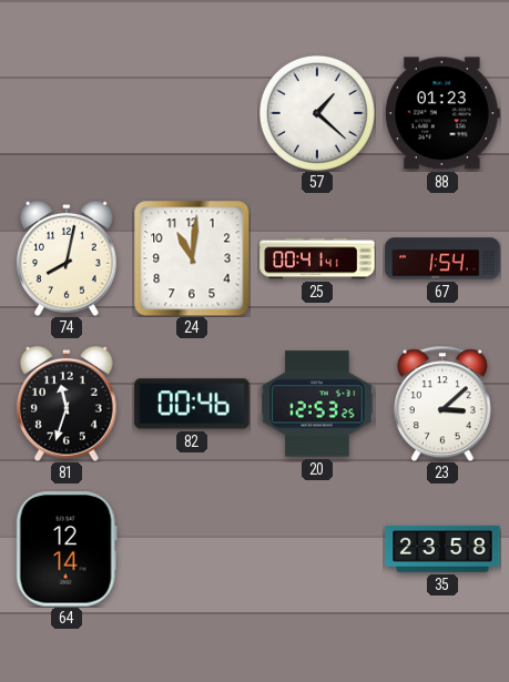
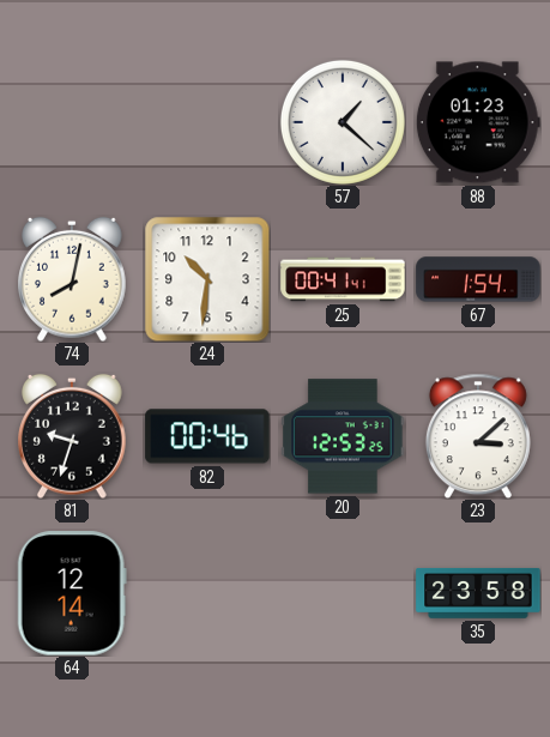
24: 11:01 -> 10:31 (207, 279)
81: 11:33 -> 9:33 (73, 436)
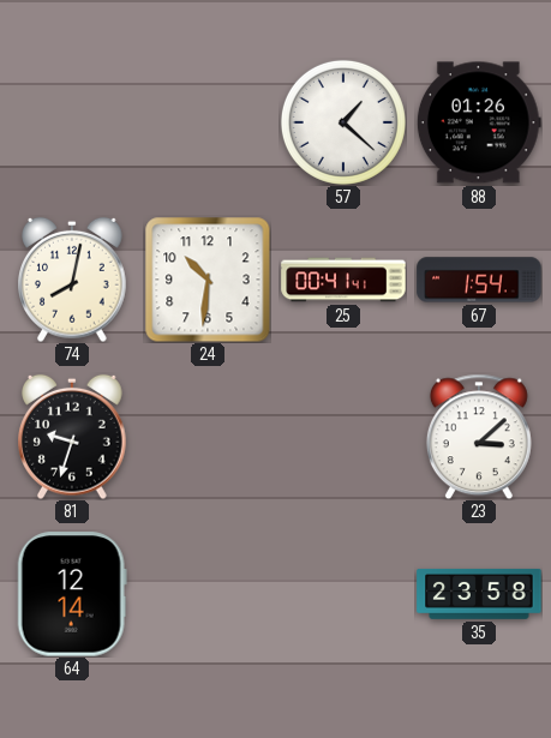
88: 01:23 -> 01:26 (479, 122)
82: 00:46 -> none (207, 436)
20: 12:53 -> none (343, 436)
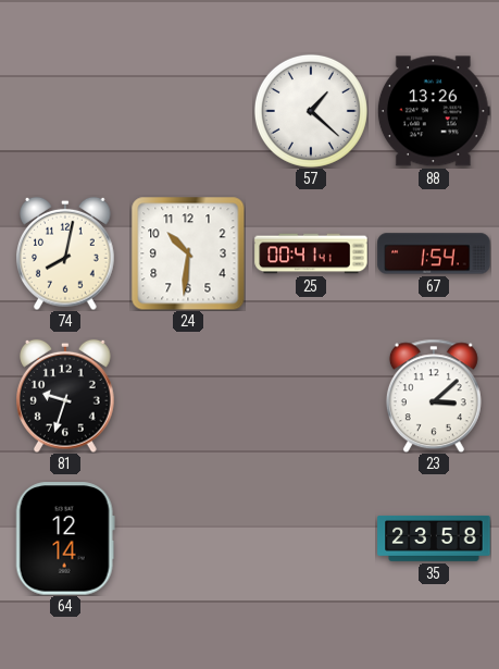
88: 01:26 -> 13:26 (434, 111)
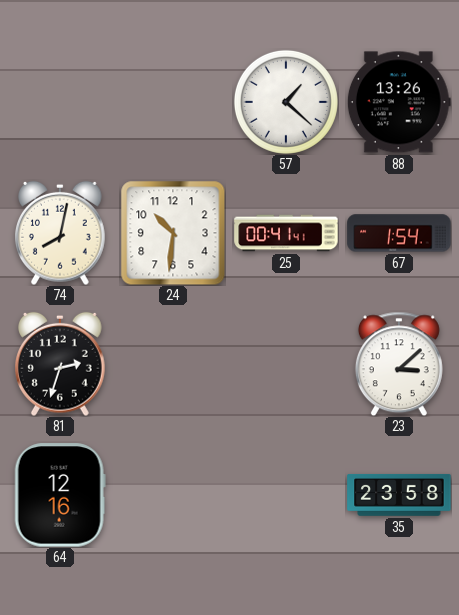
81: 9:33 -> 2:33 (61, 364)
64: 12:14 -> 12:16 (60, 495)
